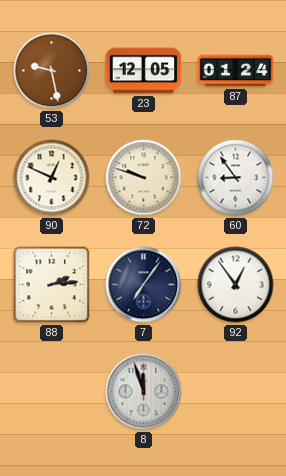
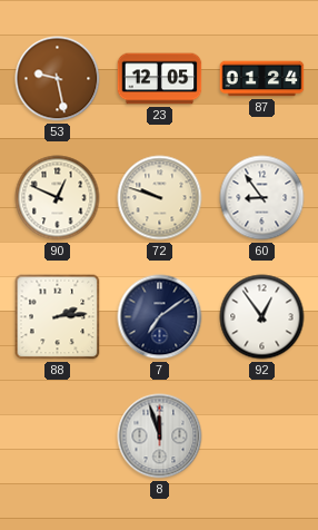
7: 7:06 -> 7:09 (160, 317)
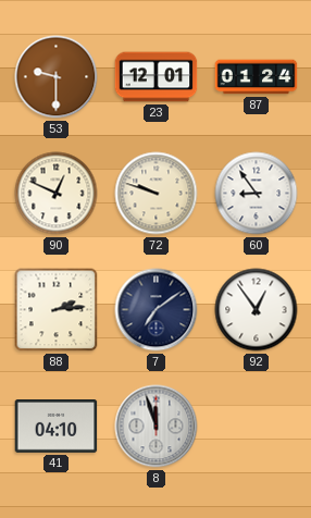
53: 9:28 -> 9:30 (57, 77)
23: 12:05 -> 12:01 (157, 77)
41: none -> 04:10 (57, 427)
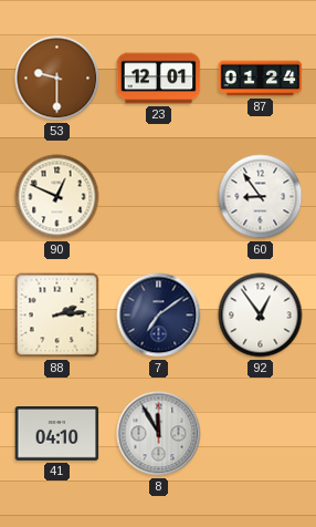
72: 9:48 -> none (157, 194)
8: 11:57 -> 11:55 (159, 434)
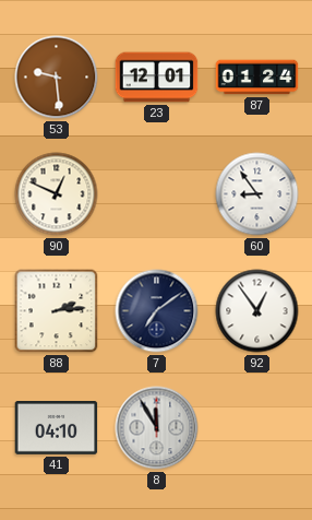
53: 9:30 -> 9:29 (57, 78)
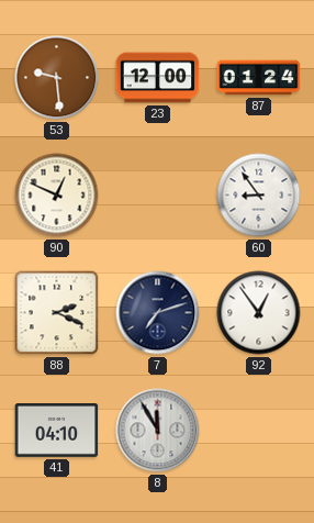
23: 12:01 -> 12:00 (158, 78)
88: 2:14 -> 2:19 (57, 313)
7: 7:09 -> 7:12 (158, 313)
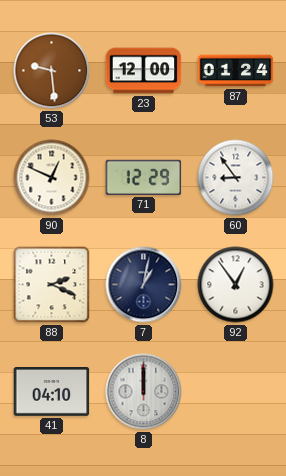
71: none -> 12:29 (144, 177)
7: 7:12 -> 1:02 (144, 285)
8: 11:55 -> 12:00 (144, 392)
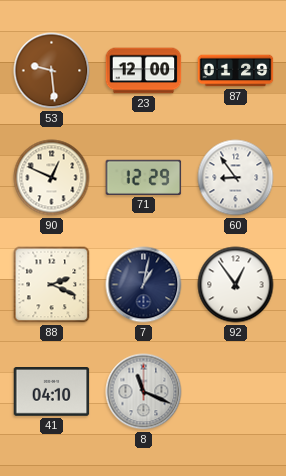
87: 01:24 -> 01:29 (236, 71)
8: 12:00 -> 11:19 (144, 392)
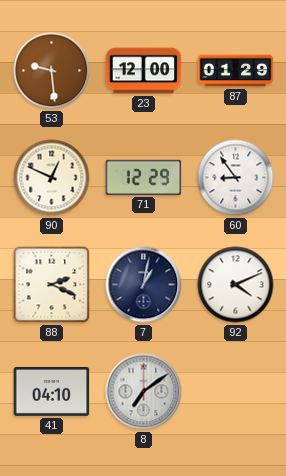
92: 12:54 -> 4:11 (236, 285)
8: 11:19 -> 7:09 (144, 392)
